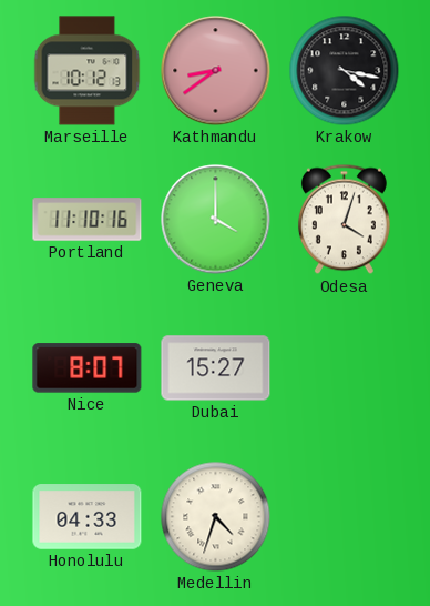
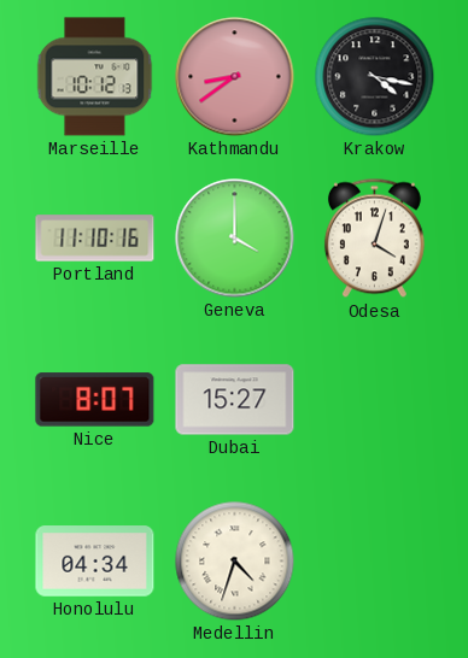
Honolulu: 04:33 -> 04:34 (95, 562)
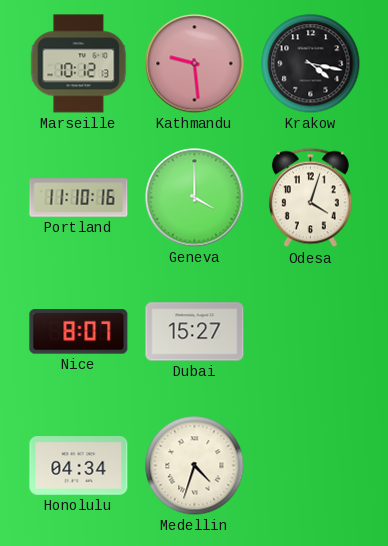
Kathmandu: 8:39 -> 9:29 (195, 64)
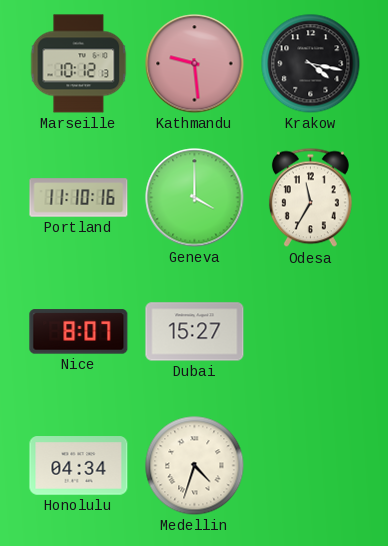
Odesa: 4:03 -> 11:35 (310, 198)
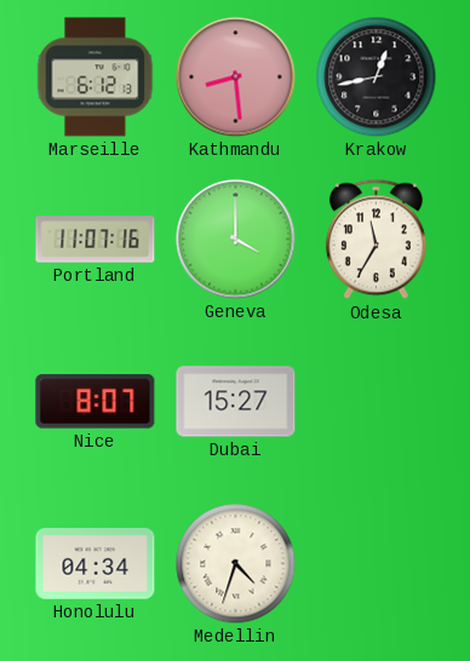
Marseille: 10:12 -> 6:12 (96, 77)
Kathmandu: 9:29 -> 8:29 (236, 77)
Krakow: 4:17 -> 12:43 (377, 77)
Portland: 11:10 -> 11:07 (96, 240)
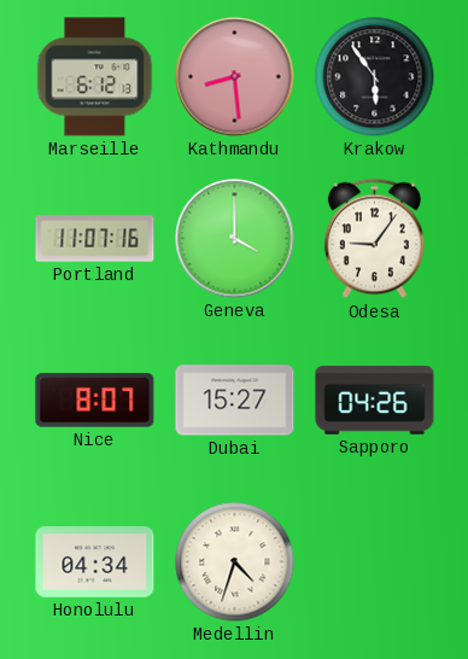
Krakow: 12:43 -> 5:54 (375, 77)
Odesa: 11:35 -> 9:06 (374, 239)
Sapporo: none -> 04:26 (375, 401)
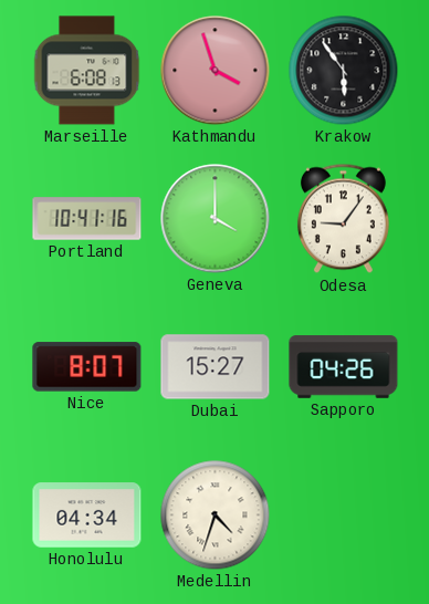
Marseille: 6:12 -> 6:08 (87, 71)
Kathmandu: 8:29 -> 3:57 (216, 71)
Portland: 11:07 -> 10:41 (87, 219)
